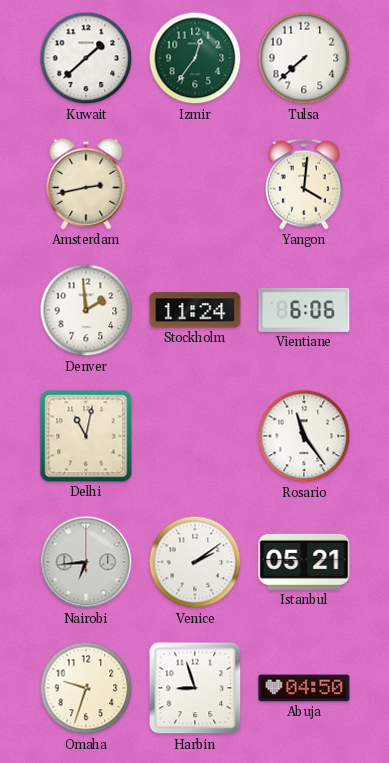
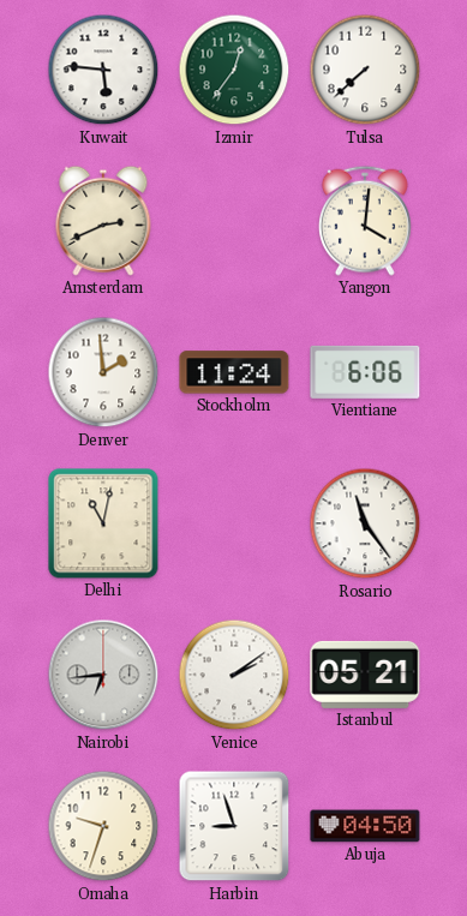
Kuwait: 1:38 -> 5:46 (103, 70)
Amsterdam: 2:43 -> 2:41 (103, 221)
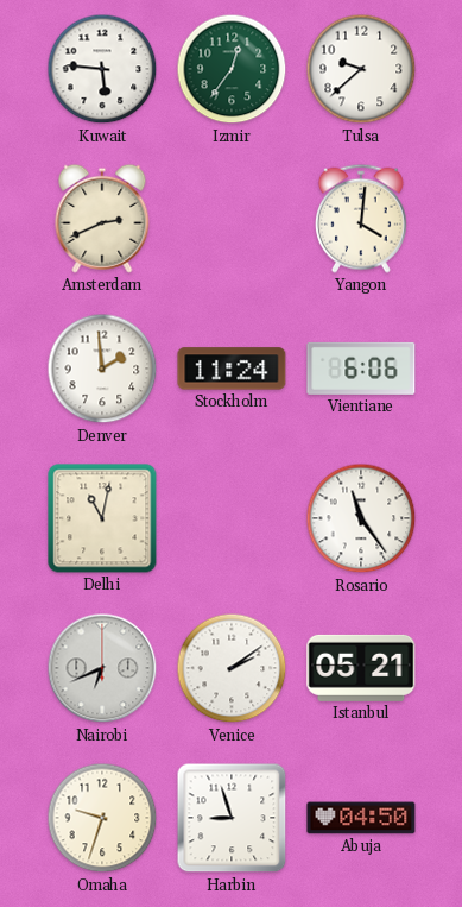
Tulsa: 7:38 -> 9:38 (361, 69)
Nairobi: 6:44 -> 6:41 (102, 668)
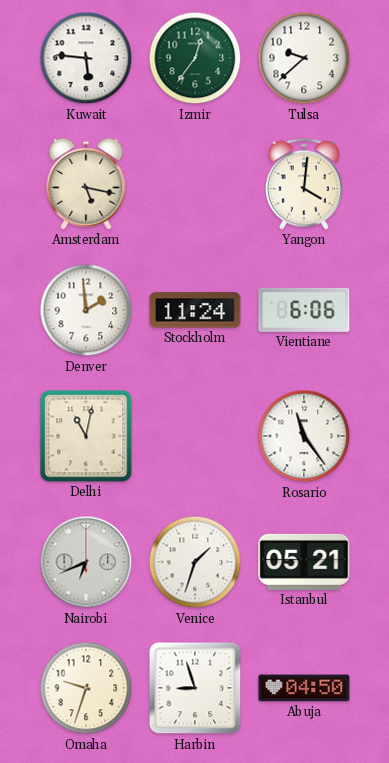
Amsterdam: 2:41 -> 5:17 (86, 184)
Venice: 2:09 -> 1:33 (195, 562)
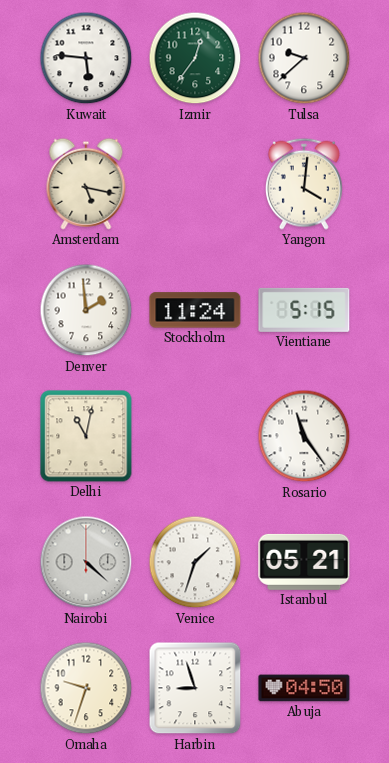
Vientiane: 6:06 -> 5:15 (304, 310)
Nairobi: 6:41 -> 4:22 (86, 562)
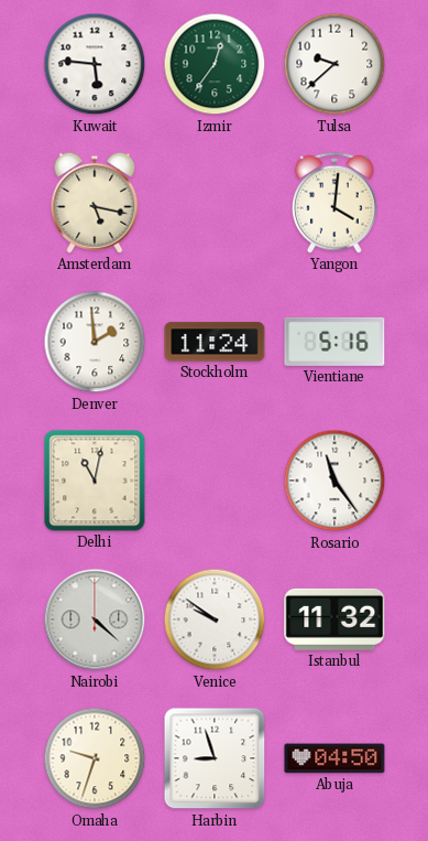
Vientiane: 5:15 -> 5:16 (334, 342)
Venice: 1:33 -> 9:51 (215, 619)
Istanbul: 05:21 -> 11:32 (334, 619)
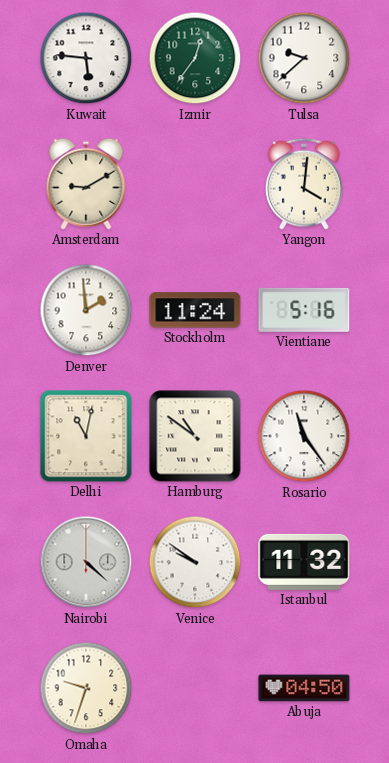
Amsterdam: 5:17 -> 9:10 (86, 184)
Hamburg: none -> 10:51 (195, 436)
Harbin: 8:57 -> none (215, 758)
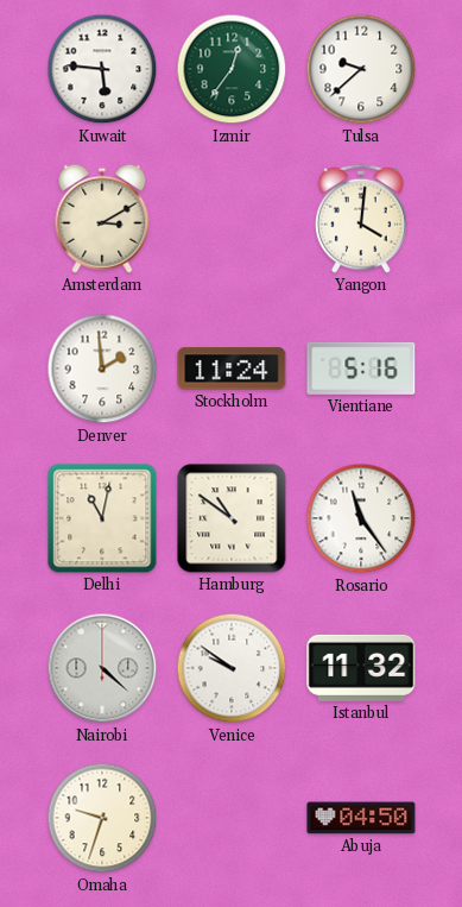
Amsterdam: 9:10 -> 3:10 (102, 219)
